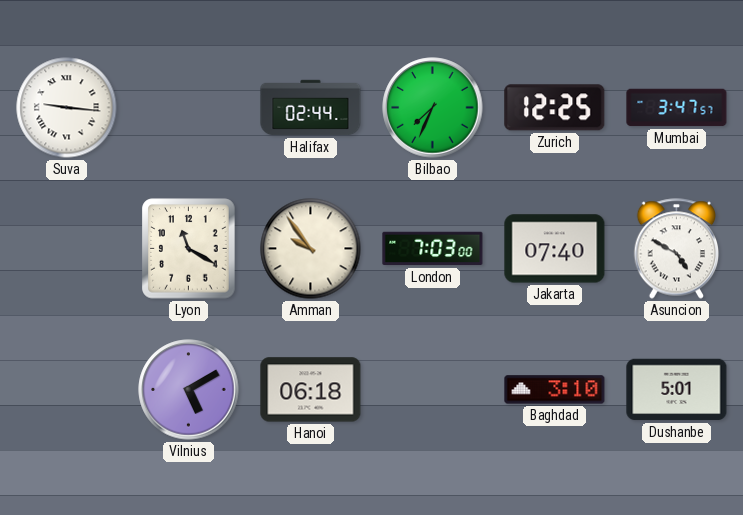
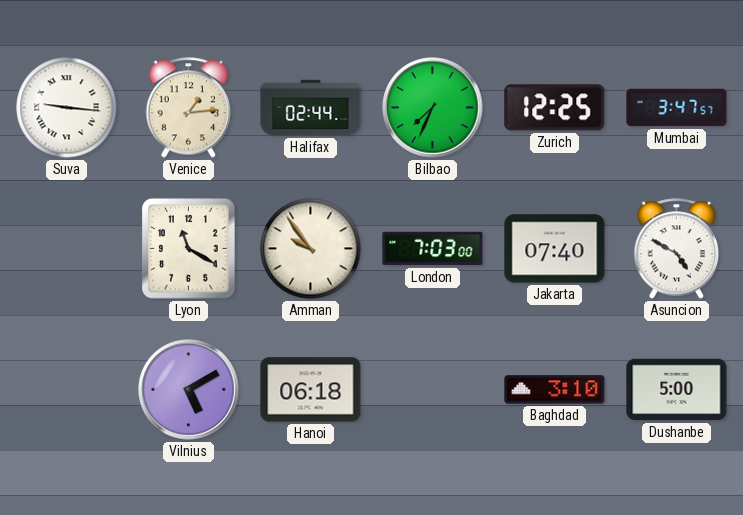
Venice: none -> 1:14 (189, 108)
Dushanbe: 5:01 -> 5:00 (677, 390)
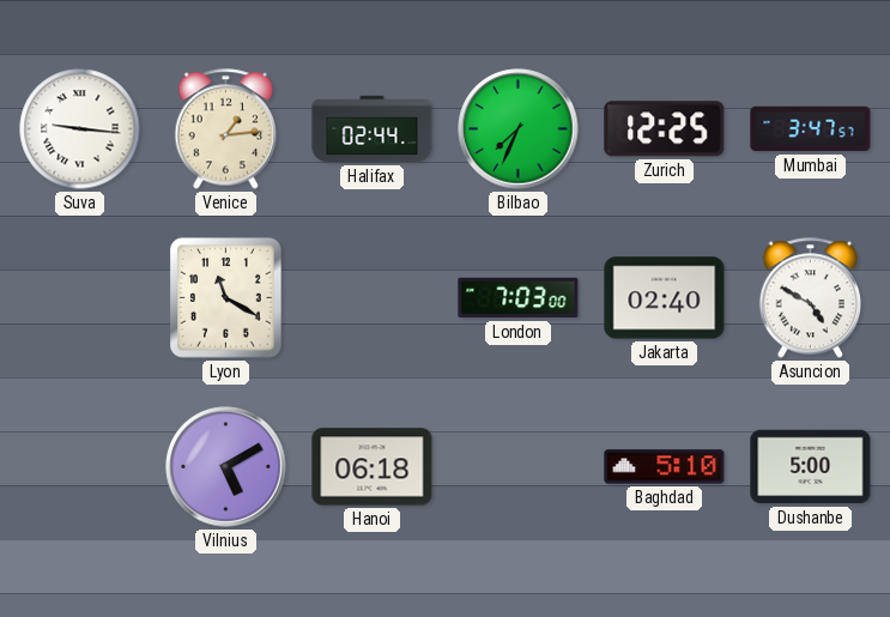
Amman: 9:54 -> none (311, 249)
Jakarta: 07:40 -> 02:40 (665, 298)
Baghdad: 3:10 -> 5:10 (665, 467)
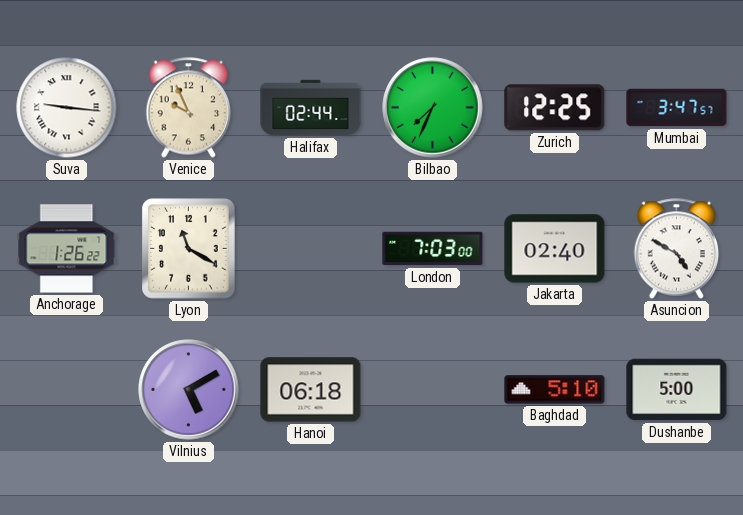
Venice: 1:14 -> 9:56 (189, 108)
Anchorage: none -> 1:26 (67, 249)
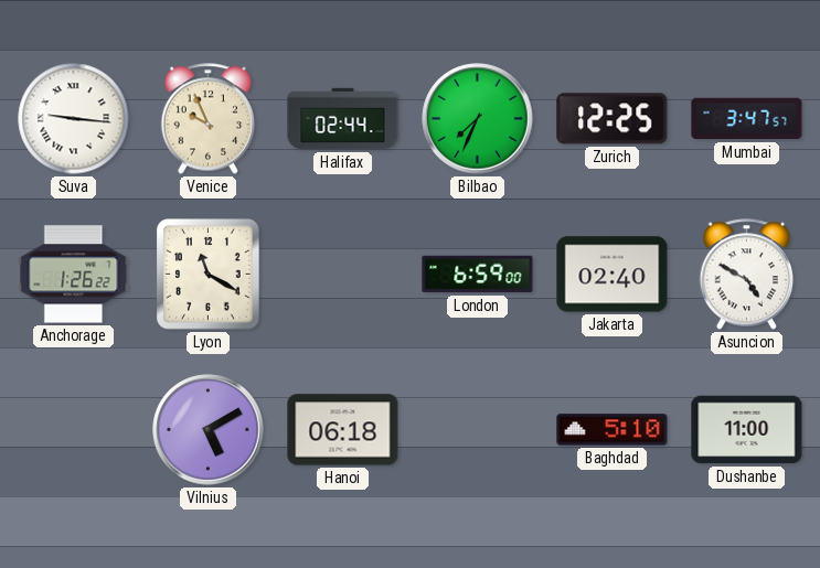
London: 7:03 -> 6:59 (478, 275)
Dushanbe: 5:00 -> 11:00 (747, 430)
